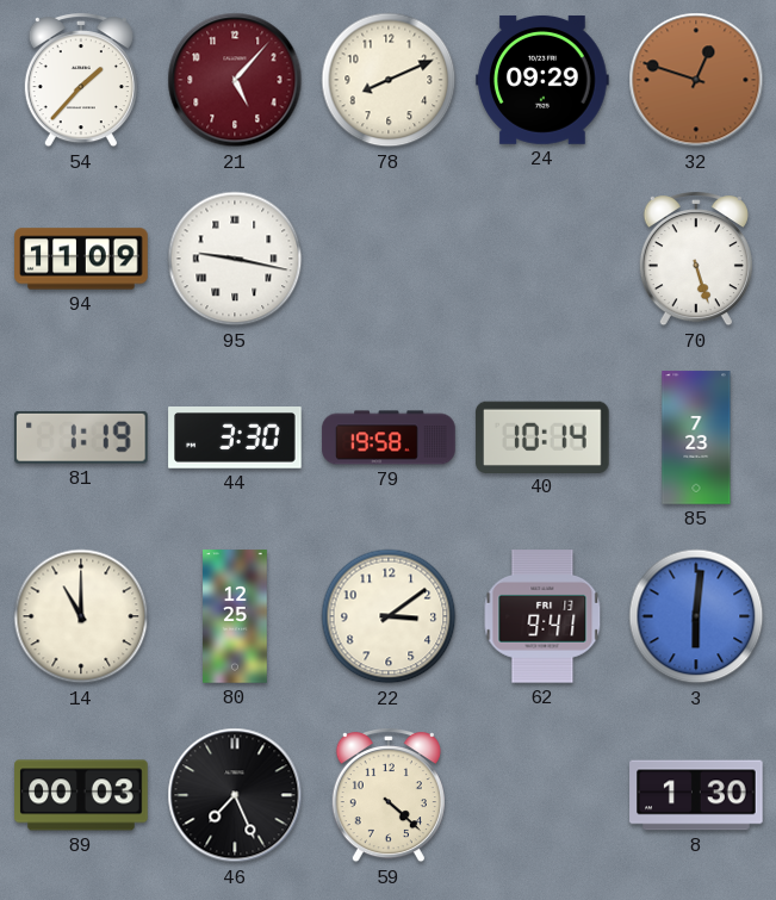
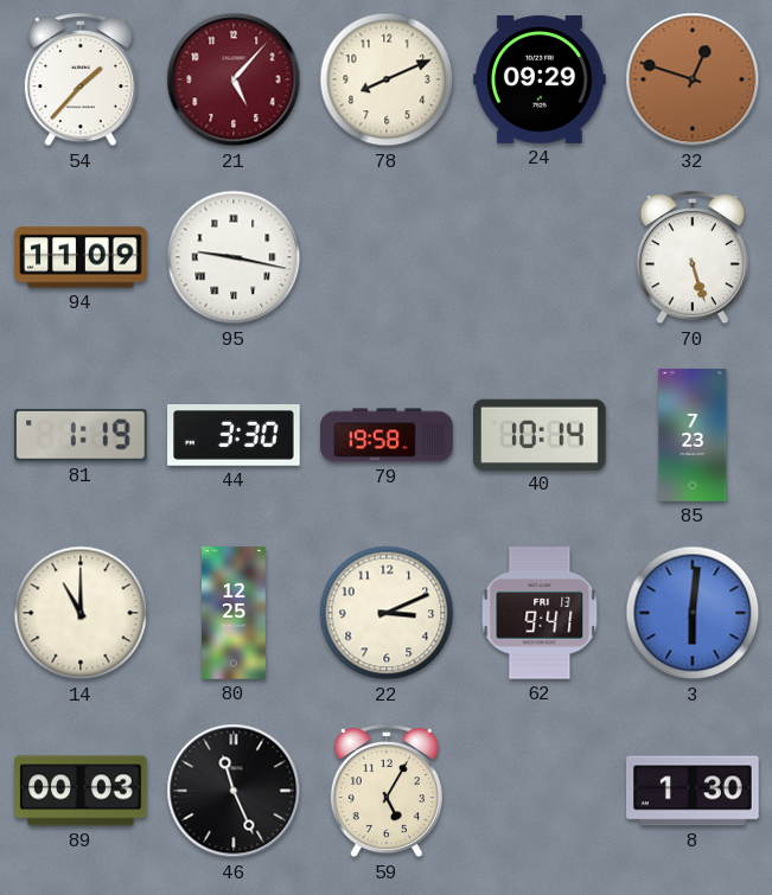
22: 3:09 -> 3:11 (387, 613)
46: 7:26 -> 11:26 (234, 791)
59: 4:22 -> 5:05 (387, 792)
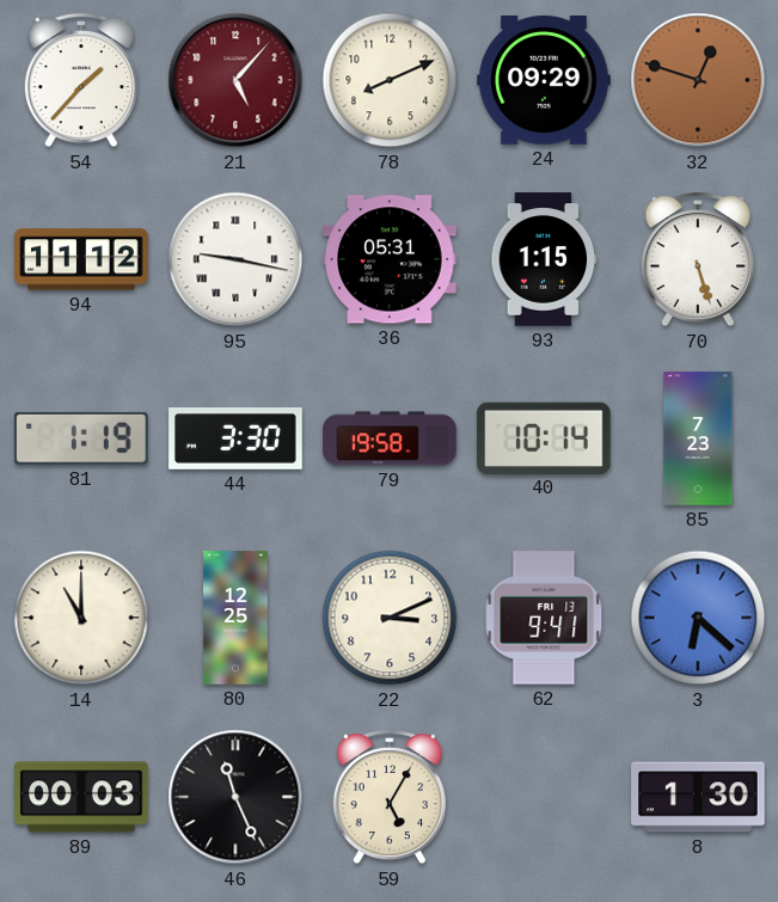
94: 11:09 -> 11:12 (81, 259)
36: none -> 05:31 (390, 259)
93: none -> 1:15 (544, 259)
3: 6:01 -> 6:22 (698, 618)
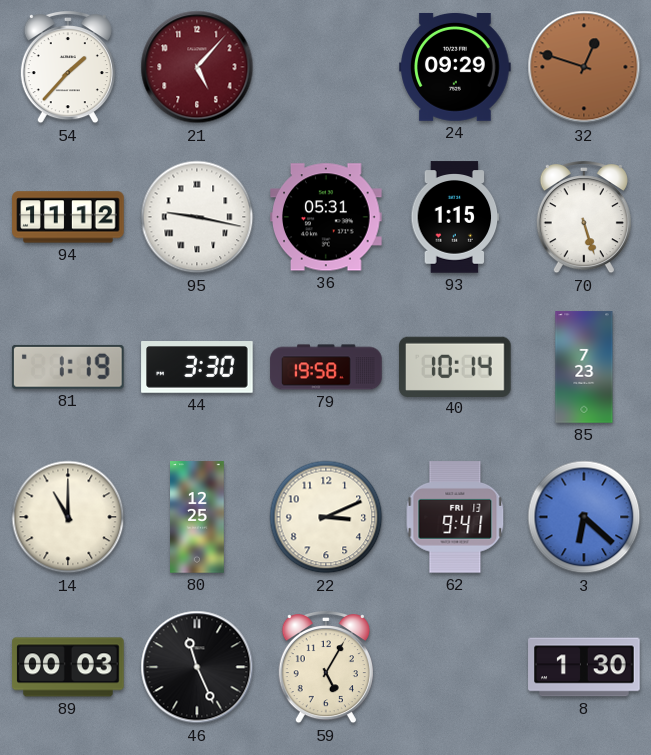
78: 8:11 -> none (390, 80)
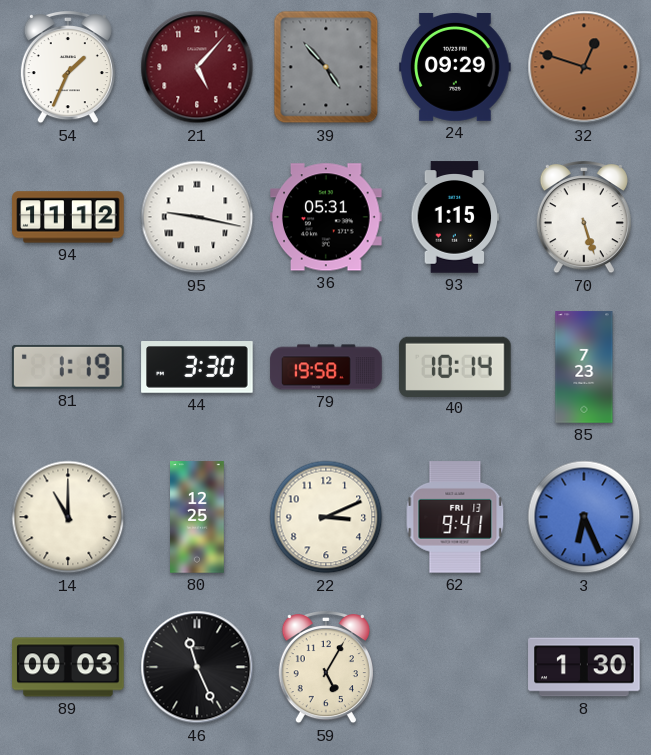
54: 1:37 -> 1:34 (68, 68)
39: none -> 4:53 (326, 67)
3: 6:22 -> 6:26 (584, 517)
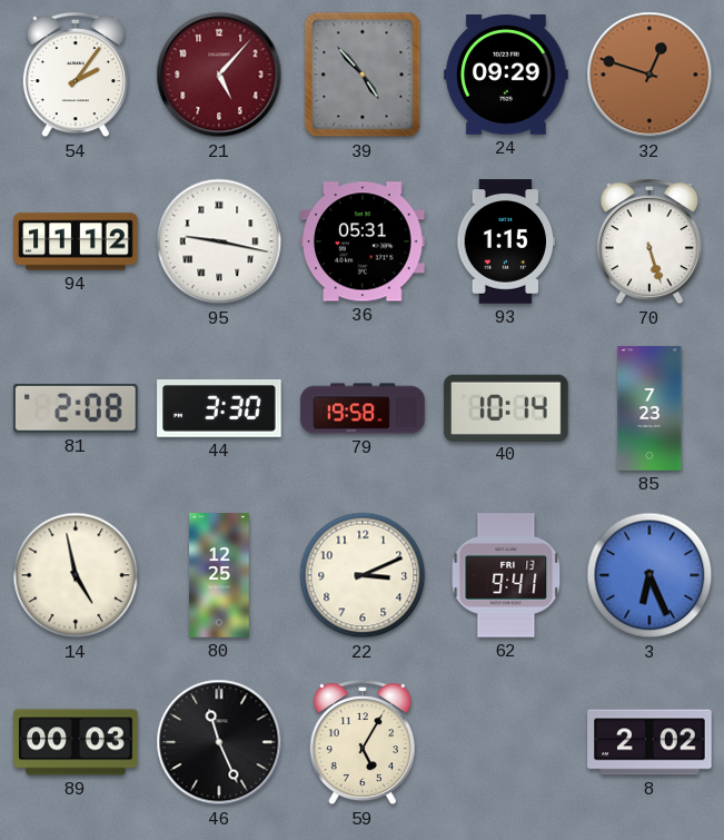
54: 1:34 -> 2:06 (76, 76)
81: 1:19 -> 2:08 (76, 408)
14: 11:00 -> 4:58 (76, 575)
8: 1:30 -> 2:02 (649, 742)
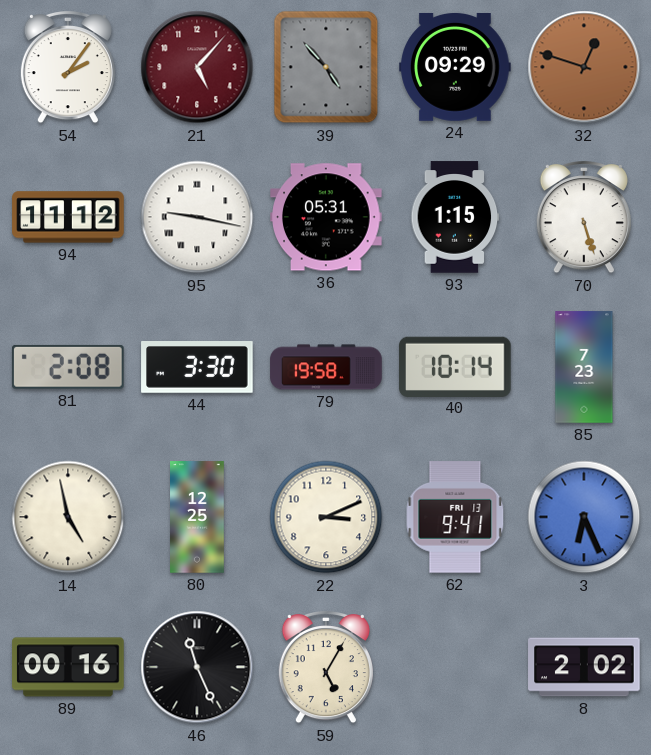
89: 00:03 -> 00:16 (68, 667)
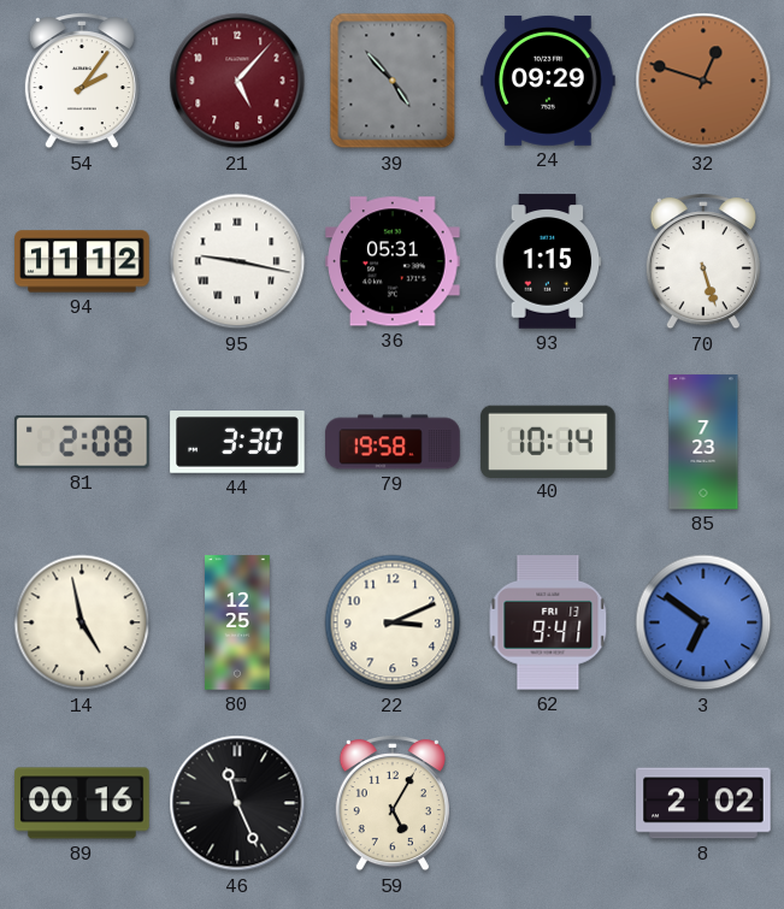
3: 6:26 -> 6:51 (703, 622)
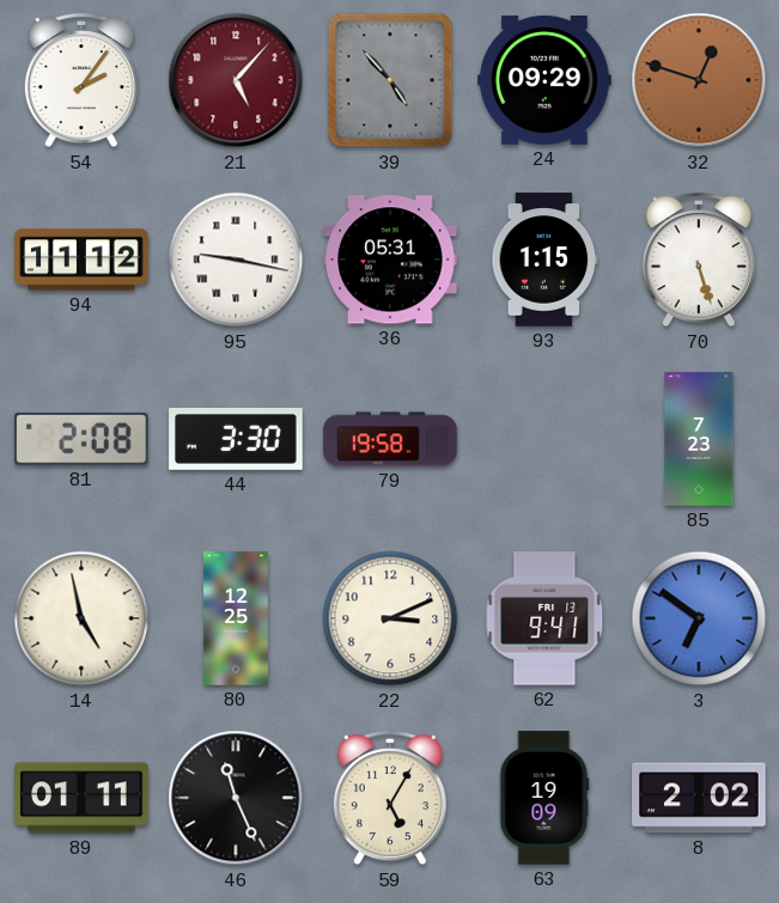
40: 10:14 -> none (548, 441)
89: 00:16 -> 01:11 (81, 798)
63: none -> 19:09 (544, 798)
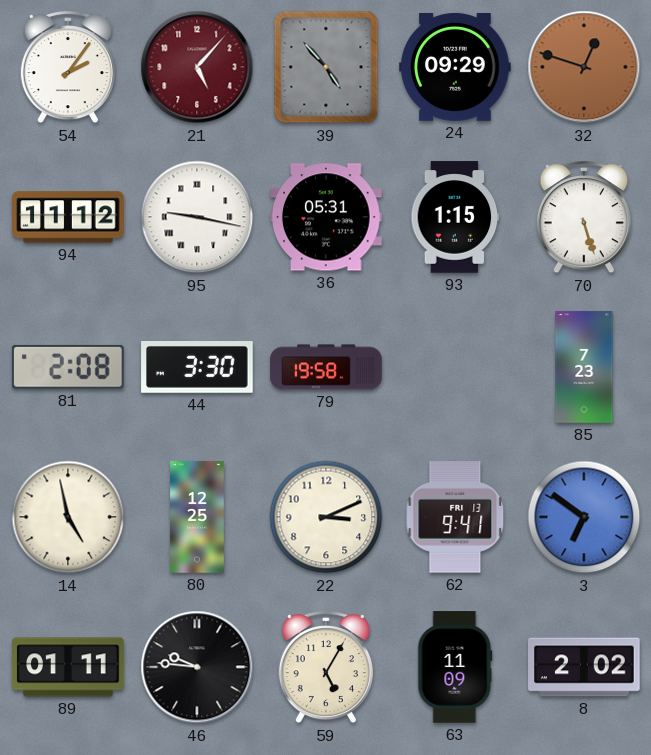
46: 11:26 -> 9:46 (197, 667)
63: 19:09 -> 11:09 (455, 667)
